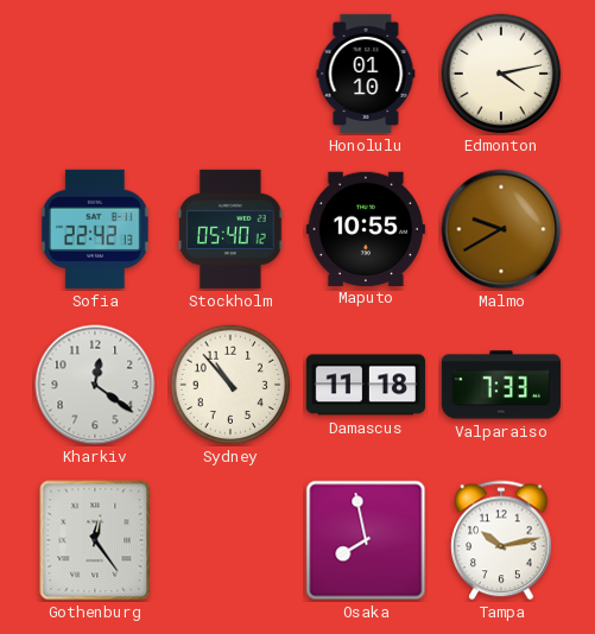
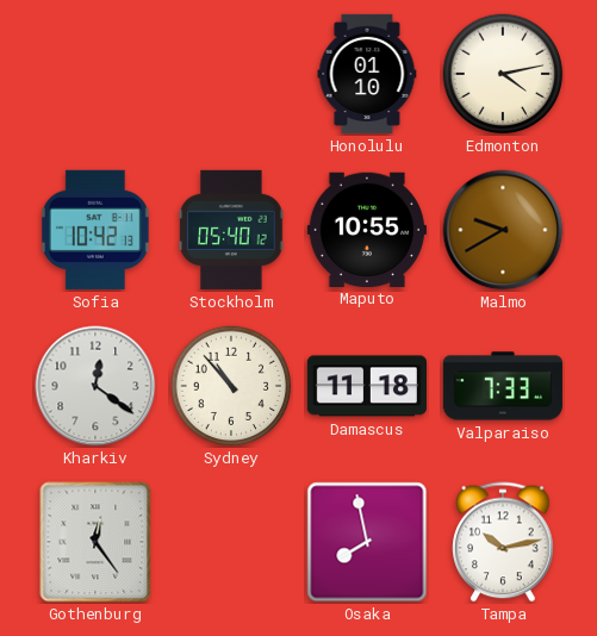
Sofia: 22:42 -> 10:42 (95, 230)
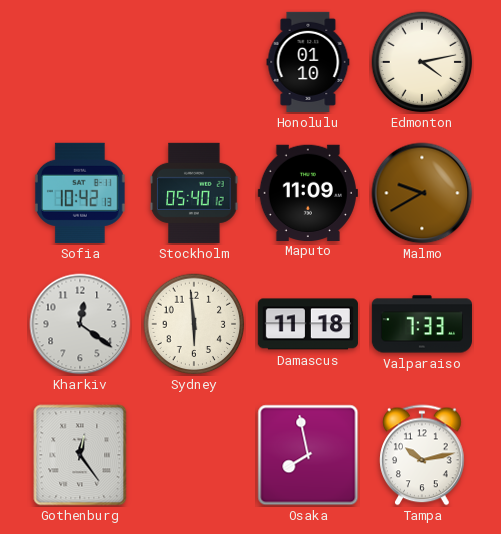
Maputo: 10:55 -> 11:09 (308, 192)
Sydney: 10:53 -> 5:59 (194, 324)
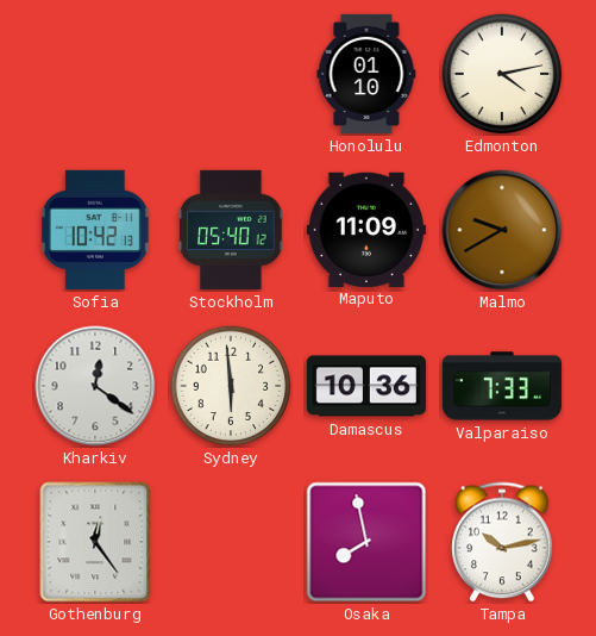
Damascus: 11:18 -> 10:36 (366, 386)
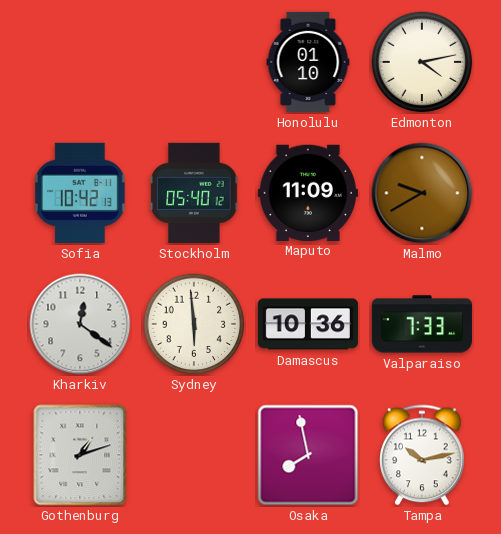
Gothenburg: 12:24 -> 1:12 (80, 455)
